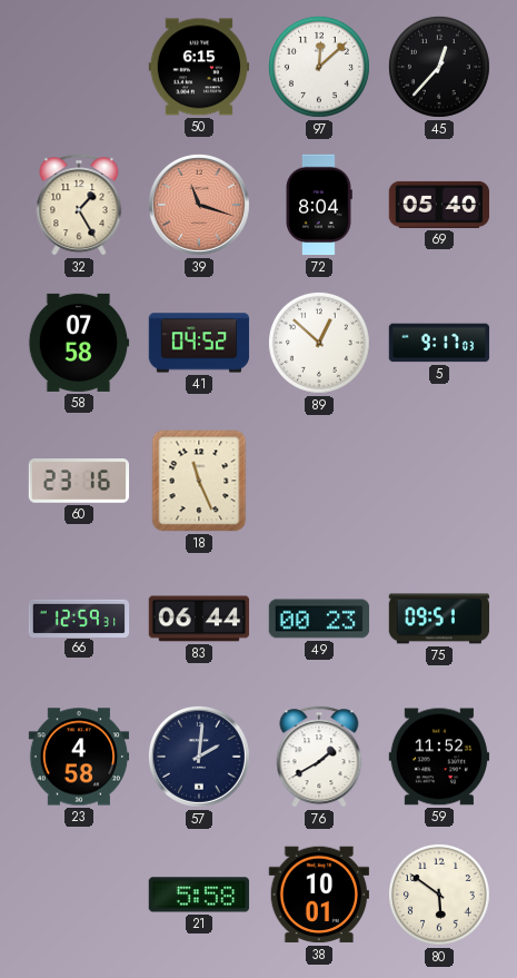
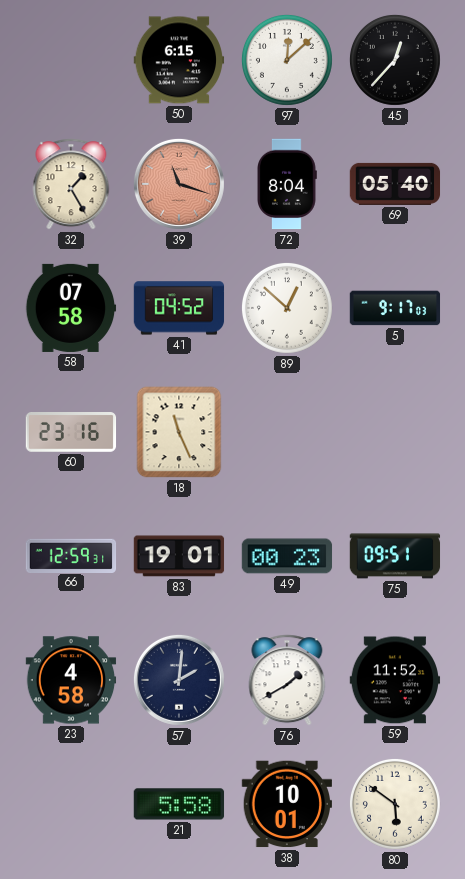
83: 06:44 -> 19:01 (179, 556)
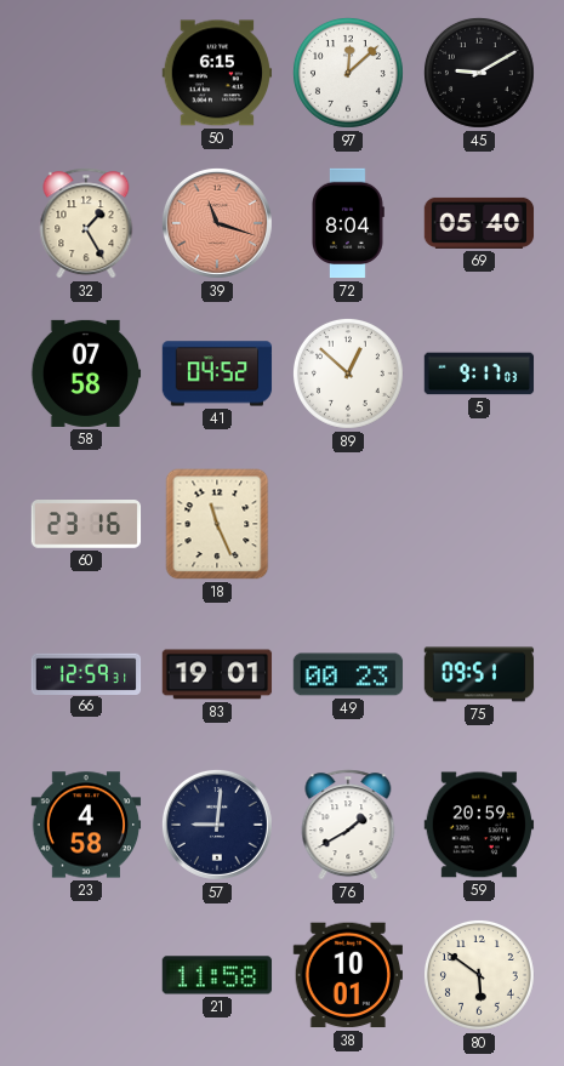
45: 12:37 -> 9:10 (479, 73)
57: 2:01 -> 9:01 (217, 825)
59: 11:52 -> 20:59 (479, 825)
21: 5:58 -> 11:58 (217, 975)
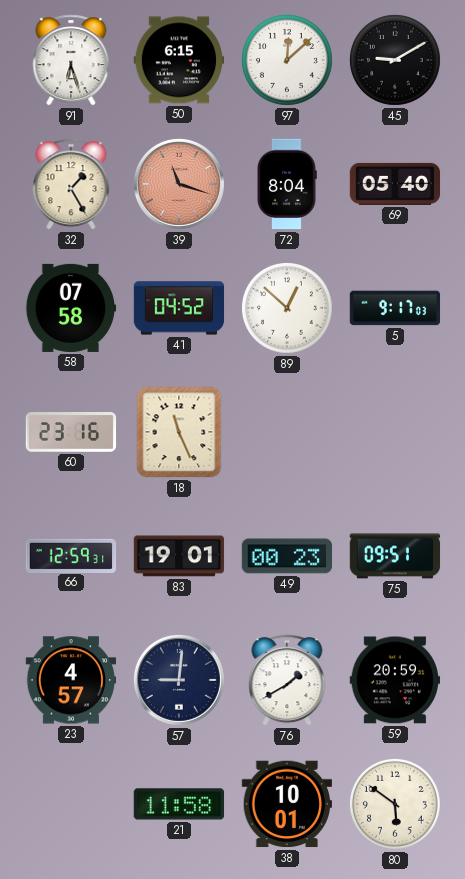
91: none -> 6:27 (71, 60)
23: 4:58 -> 4:57 (71, 680)
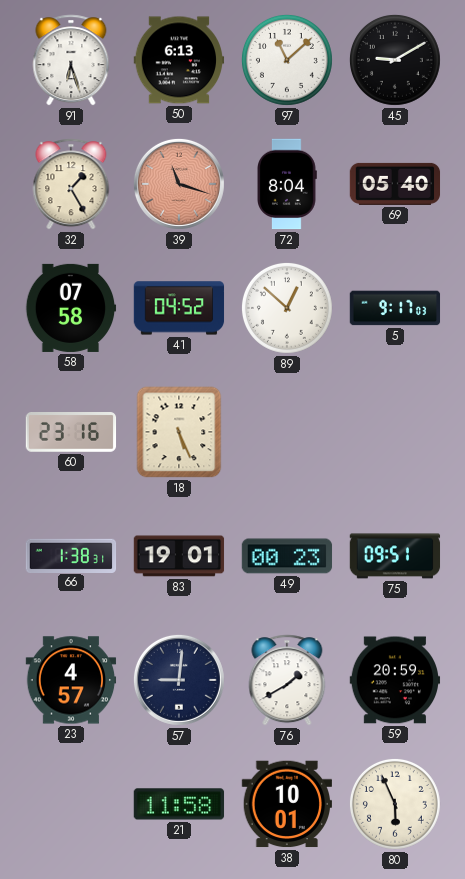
50: 6:15 -> 6:13 (179, 60)
97: 12:08 -> 11:08 (287, 60)
18: 11:26 -> 5:26 (179, 432)
66: 12:59 -> 1:38 (71, 555)
80: 5:51 -> 5:56 (395, 804)
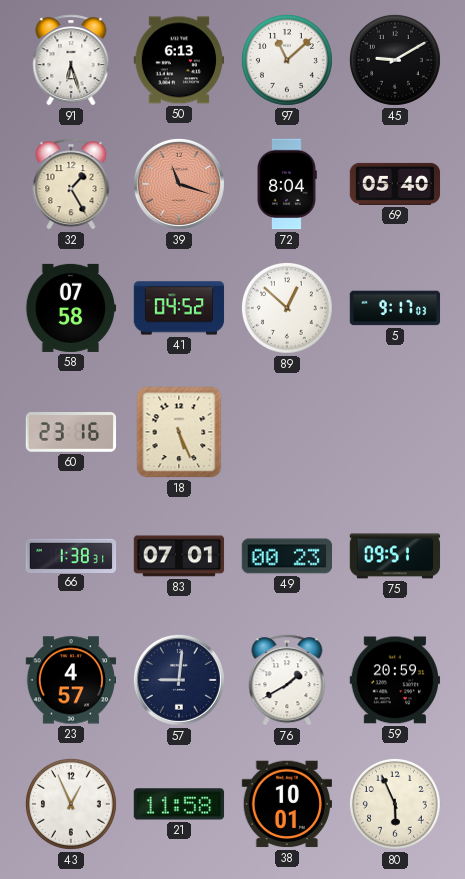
83: 19:01 -> 07:01 (179, 556)
43: none -> 12:56 (71, 804)
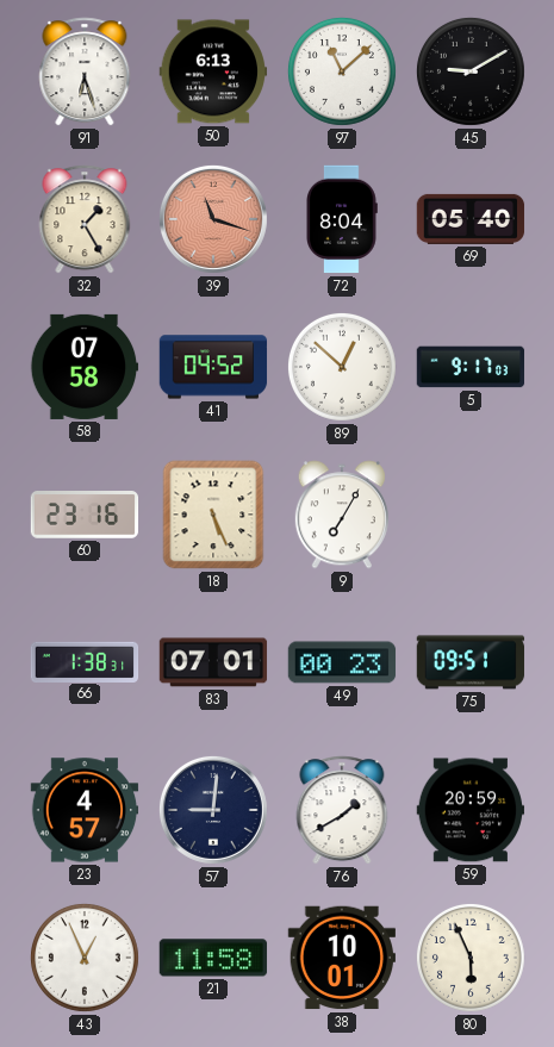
9: none -> 7:05 (342, 515)
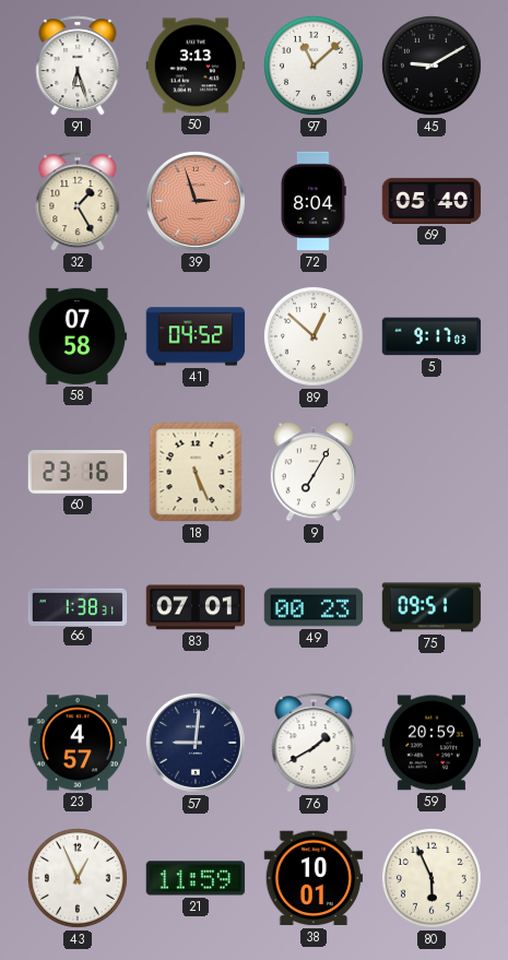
50: 6:13 -> 3:13 (196, 66)
39: 11:18 -> 2:57 (196, 201)
21: 11:58 -> 11:59 (196, 878)
